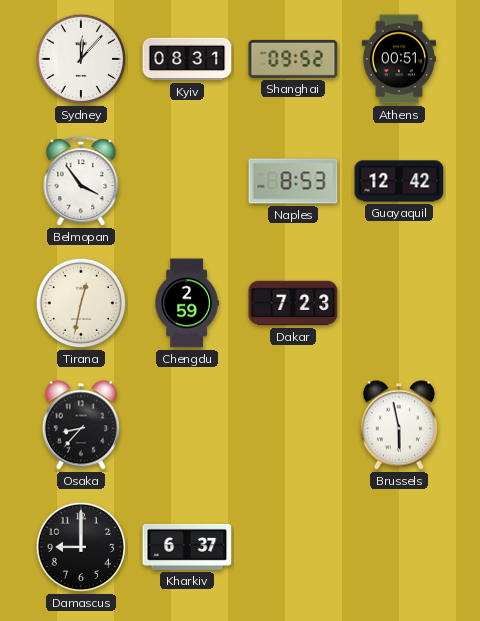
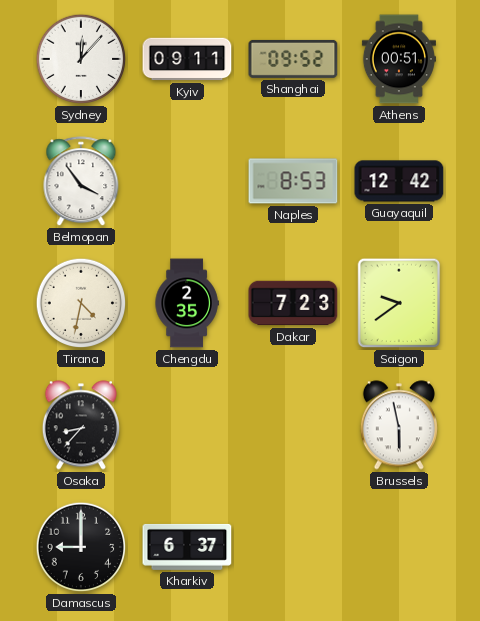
Kyiv: 08:31 -> 09:11 (187, 59)
Tirana: 12:32 -> 4:32 (81, 303)
Chengdu: 2:59 -> 2:35 (187, 303)
Saigon: none -> 9:39 (399, 303)
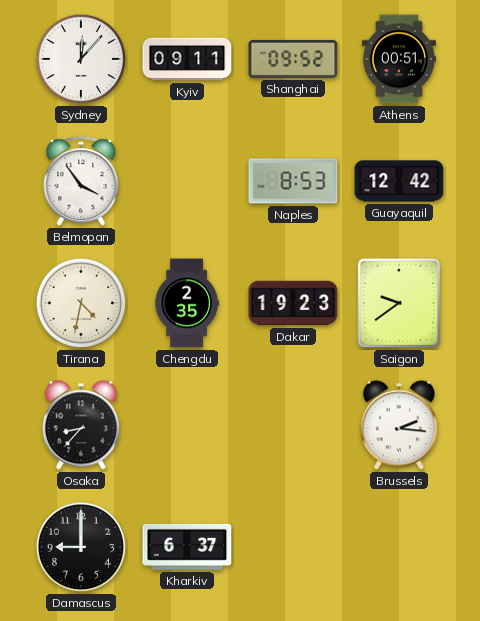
Dakar: 7:23 -> 19:23 (293, 303)
Brussels: 5:58 -> 2:16 (399, 425)
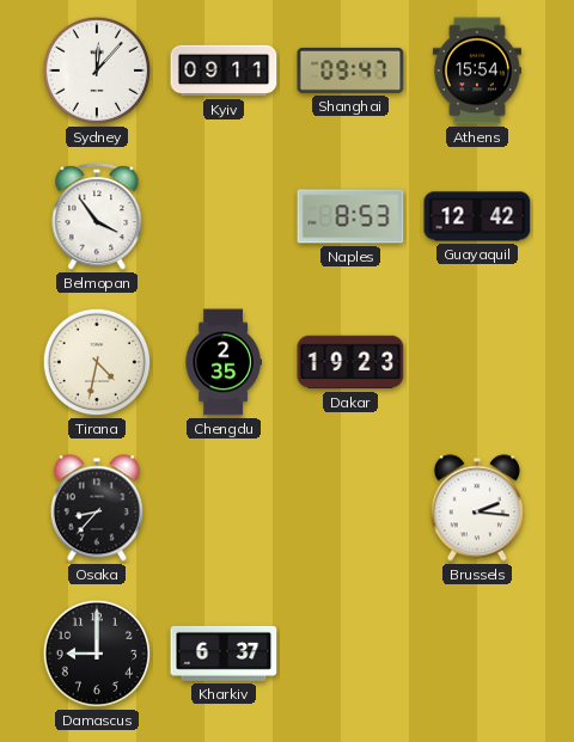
Shanghai: 09:52 -> 09:47 (350, 70)
Athens: 00:51 -> 15:54 (477, 70)
Saigon: 9:39 -> none (399, 303)
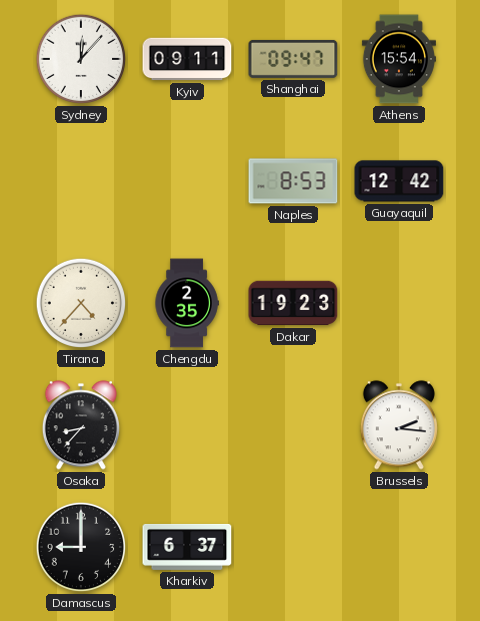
Belmopan: 3:54 -> none (97, 217)
Tirana: 4:32 -> 4:37 (81, 303)
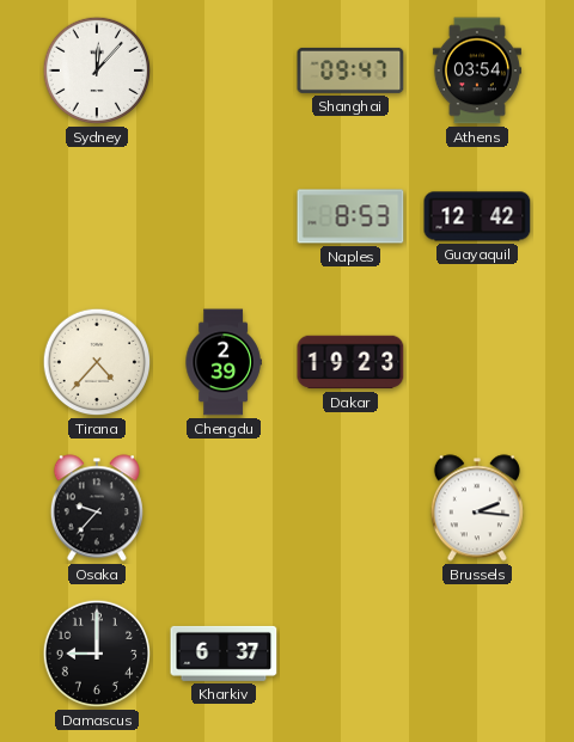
Kyiv: 09:11 -> none (187, 59)
Athens: 15:54 -> 03:54 (477, 70)
Chengdu: 2:35 -> 2:39 (224, 362)
Osaka: 8:37 -> 9:37 (97, 508)
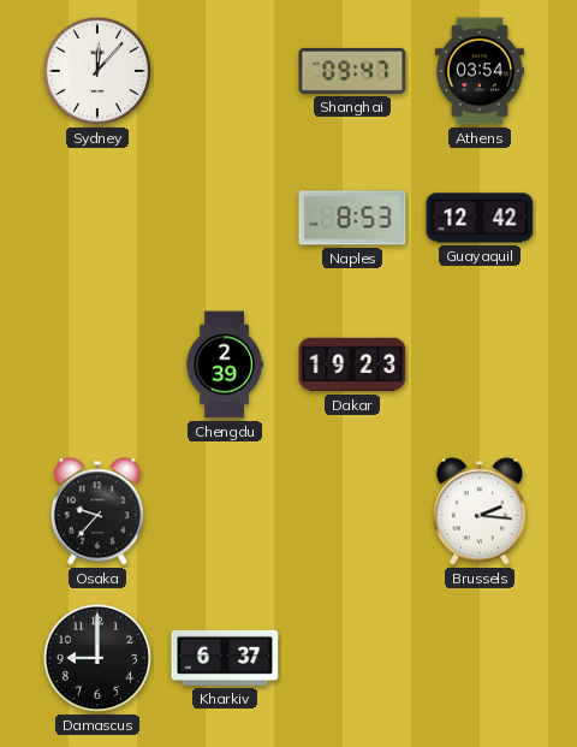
Tirana: 4:37 -> none (97, 362)
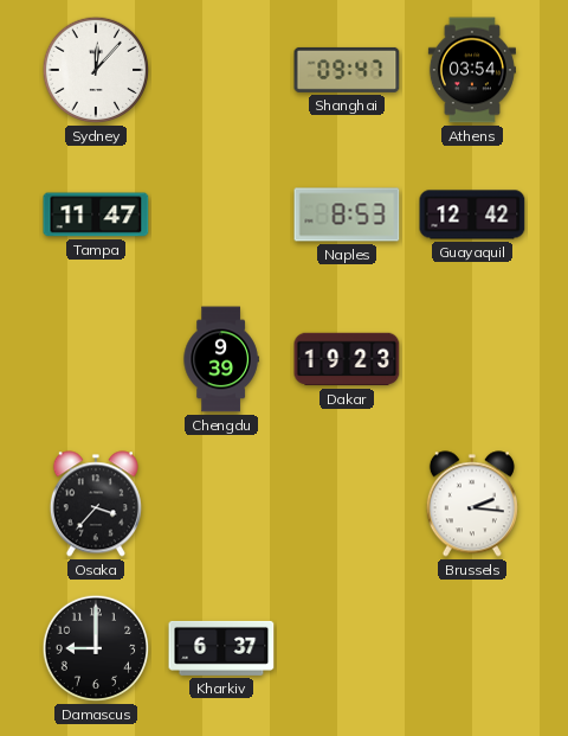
Tampa: none -> 11:47 (96, 215)
Chengdu: 2:39 -> 9:39 (221, 359)
Osaka: 9:37 -> 3:37 (96, 504)
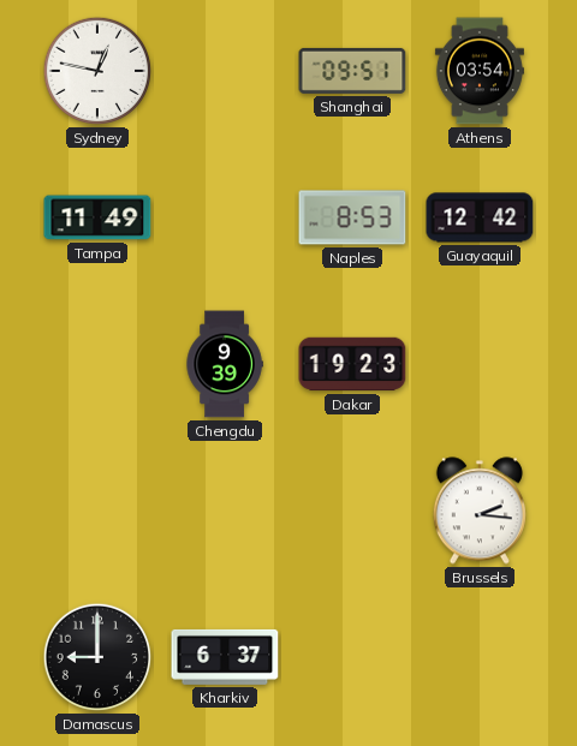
Sydney: 12:07 -> 12:47 (97, 71)
Shanghai: 09:47 -> 09:51 (352, 71)
Tampa: 11:47 -> 11:49 (97, 217)
Osaka: 3:37 -> none (96, 504)
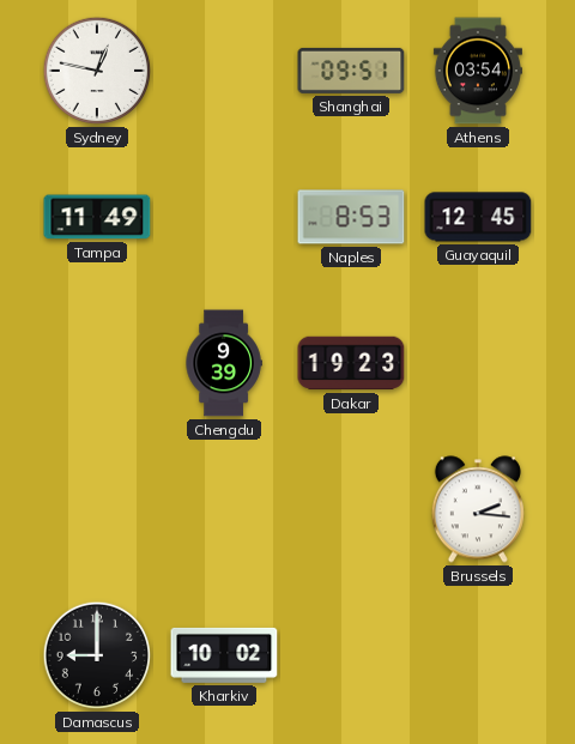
Guayaquil: 12:42 -> 12:45 (478, 217)
Kharkiv: 6:37 -> 10:02 (224, 655)
